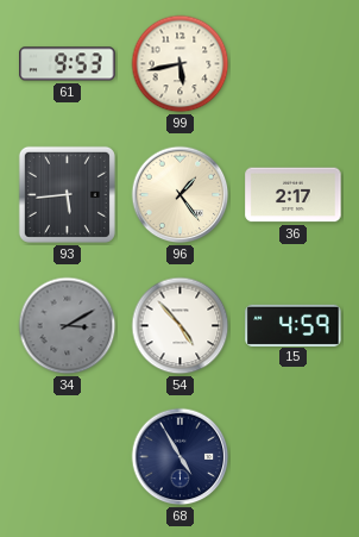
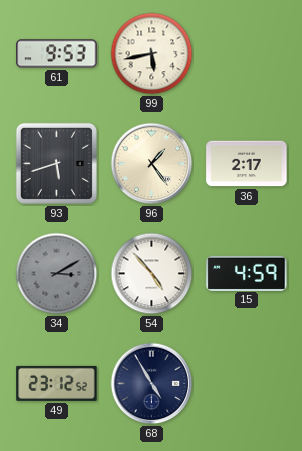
93: 5:44 -> 5:42 (56, 163)
49: none -> 23:12 (57, 383)
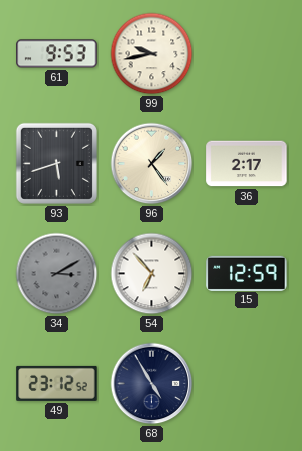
99: 5:43 -> 9:43 (152, 54)
54: 4:53 -> 6:53 (152, 274)
15: 4:59 -> 12:59 (247, 273)
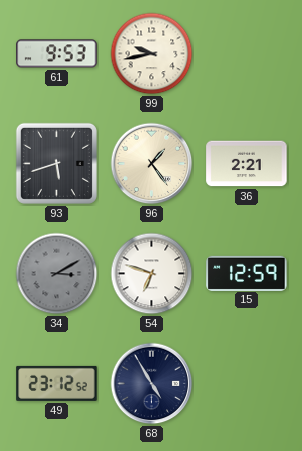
36: 2:17 -> 2:21 (247, 164)
54: 6:53 -> 6:48 (152, 274)
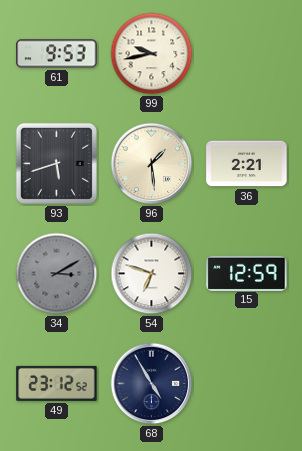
96: 1:24 -> 1:29 (152, 164)
